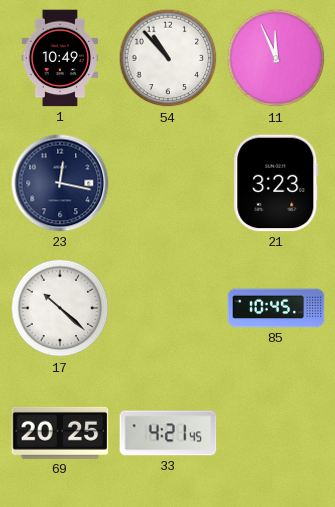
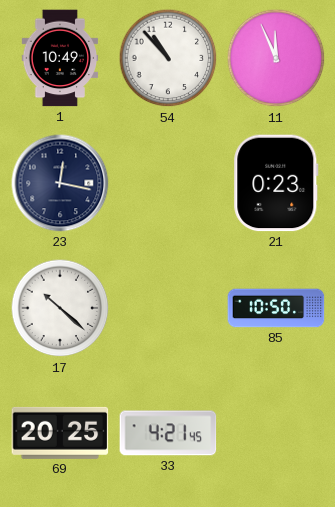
21: 3:23 -> 0:23 (276, 183)
85: 10:45 -> 10:50 (276, 308)
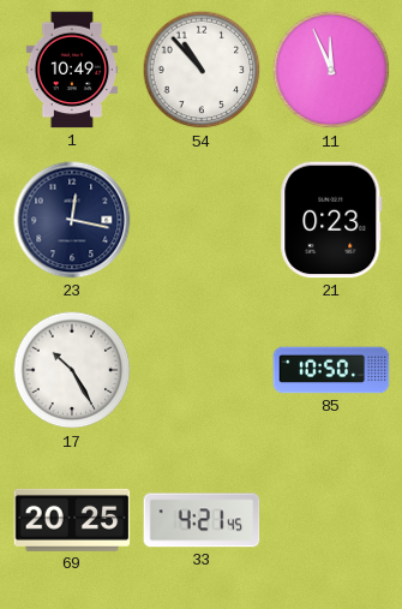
17: 10:22 -> 10:25 (72, 370)
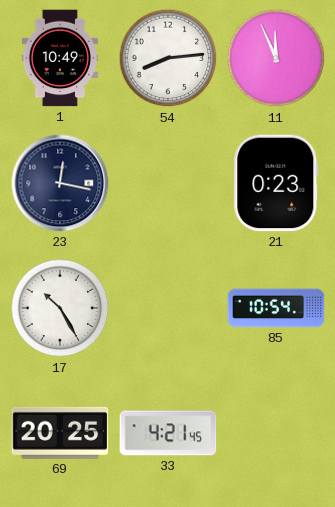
54: 10:53 -> 8:14 (168, 58)
85: 10:50 -> 10:54 (276, 308)
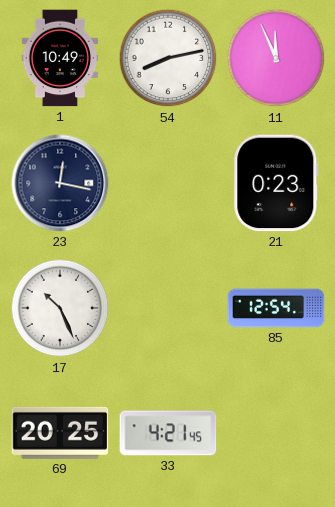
54: 8:14 -> 8:13 (168, 58)
17: 10:25 -> 10:26 (60, 308)
85: 10:54 -> 12:54 (276, 308)
